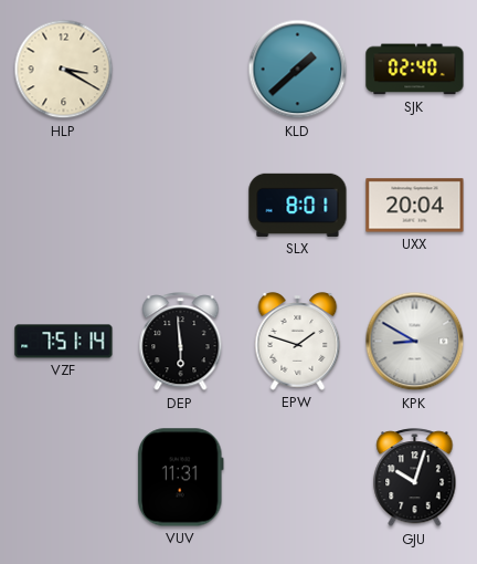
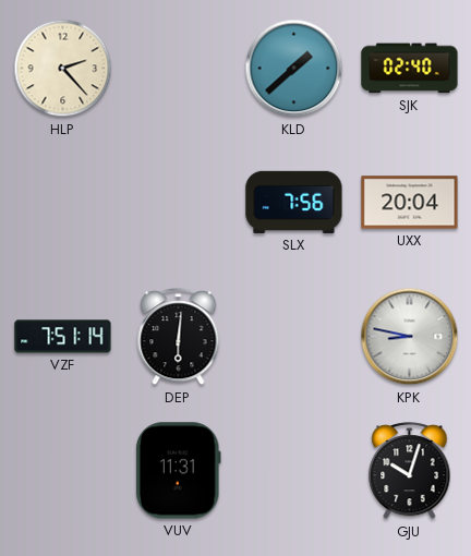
HLP: 3:20 -> 2:23 (63, 69)
SLX: 8:01 -> 7:56 (294, 202)
DEP: 5:59 -> 6:01 (179, 337)
EPW: 1:48 -> none (298, 342)
KPK: 8:50 -> 8:47 (410, 337)
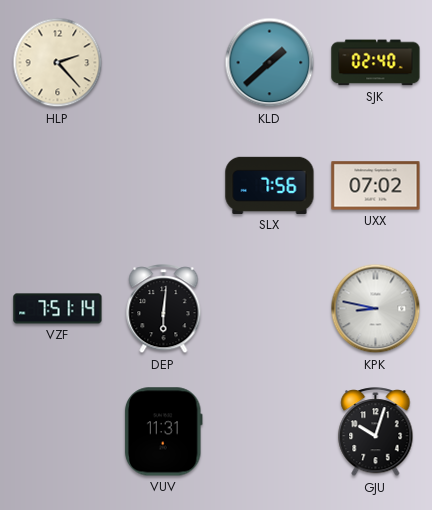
UXX: 20:04 -> 07:02 (376, 186)
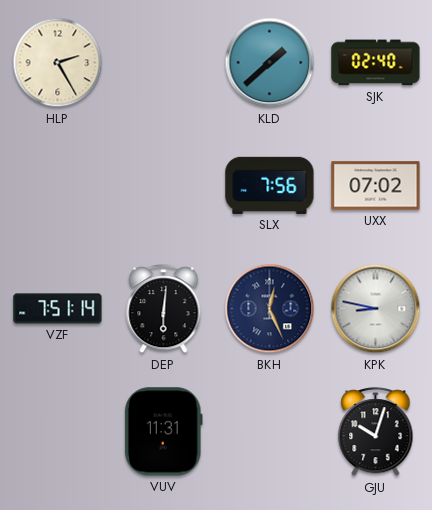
HLP: 2:23 -> 2:25 (58, 63)
BKH: none -> 12:26 (270, 309)
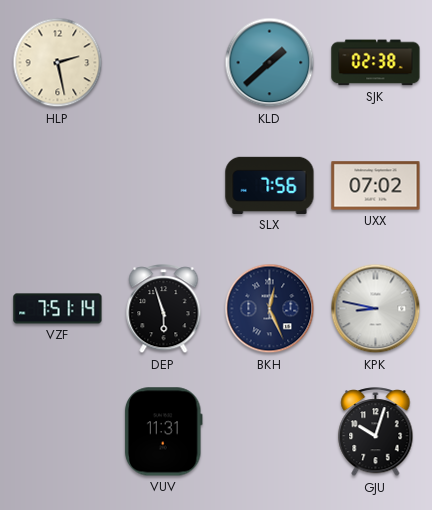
HLP: 2:25 -> 2:28 (58, 63)
SJK: 02:40 -> 02:38 (376, 63)
DEP: 6:01 -> 5:57 (164, 309)
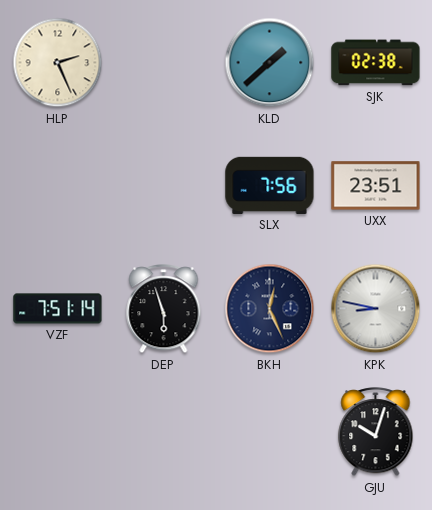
HLP: 2:28 -> 2:26 (58, 63)
UXX: 07:02 -> 23:51 (376, 186)
VUV: 11:31 -> none (163, 432)
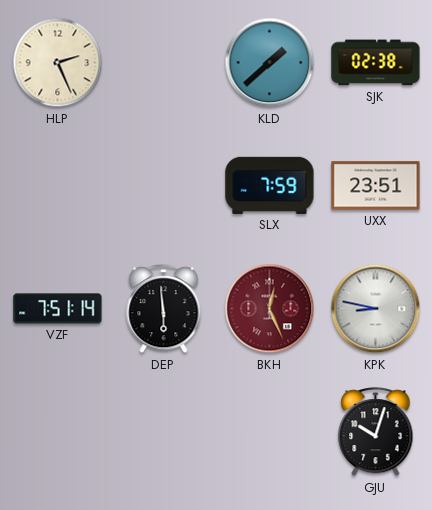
SLX: 7:56 -> 7:59 (270, 185)
DEP: 5:57 -> 5:59 (164, 309)
BKH dial: navy -> burgundy (270, 309)
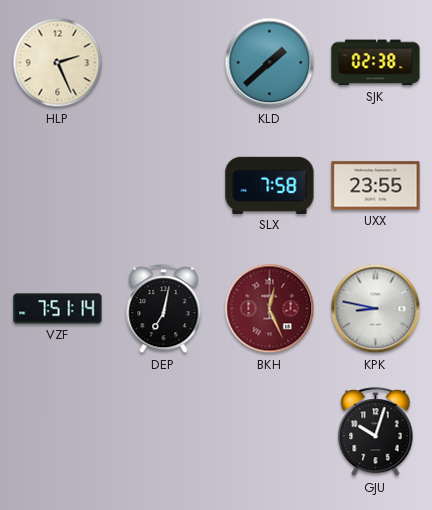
SLX: 7:59 -> 7:58 (270, 185)
UXX: 23:51 -> 23:55 (376, 186)
DEP: 5:59 -> 7:02 (164, 309)
